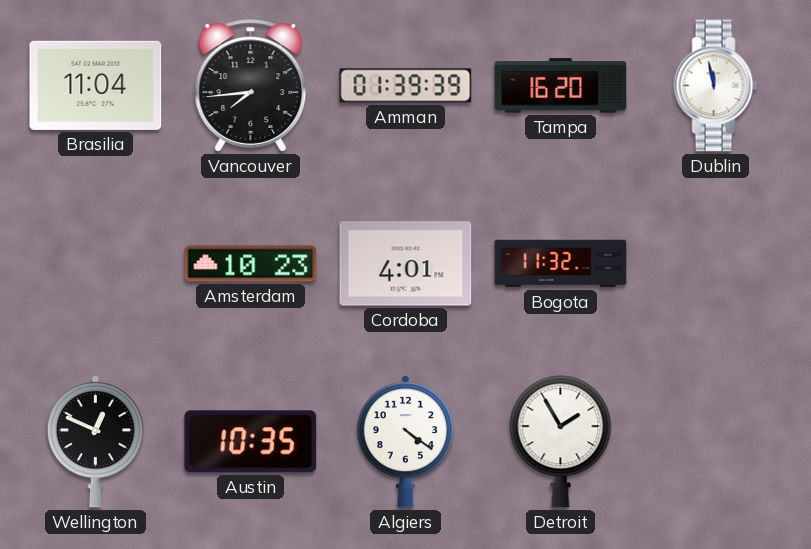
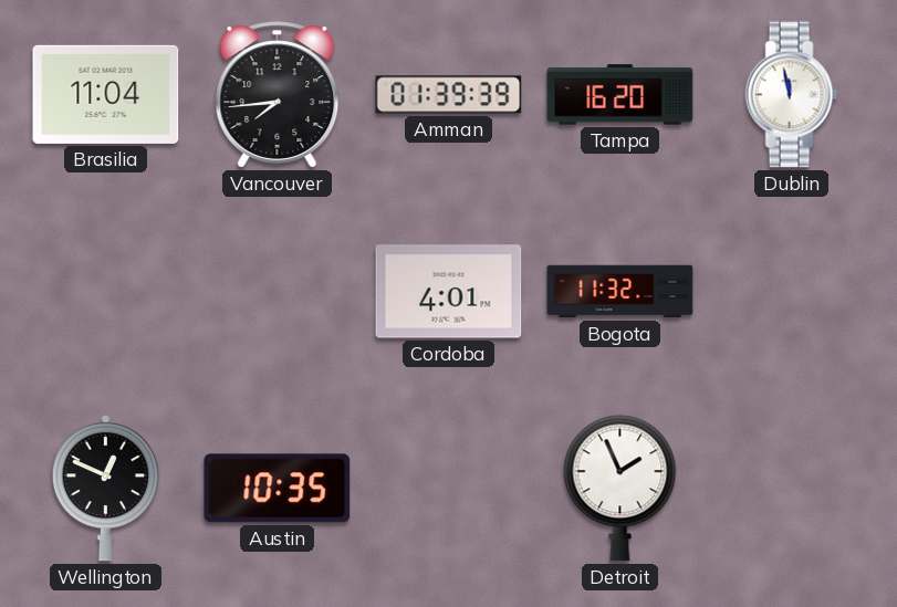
Amsterdam: 10:23 -> none (251, 264)
Algiers: 4:21 -> none (405, 441)
Detroit: 1:55 -> 1:56 (620, 489)
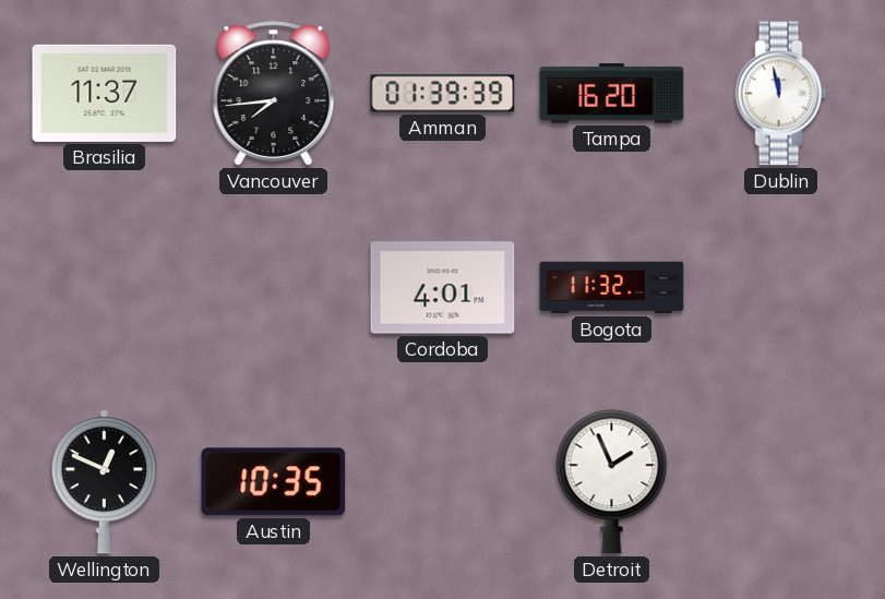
Brasilia: 11:04 -> 11:37 (105, 93)
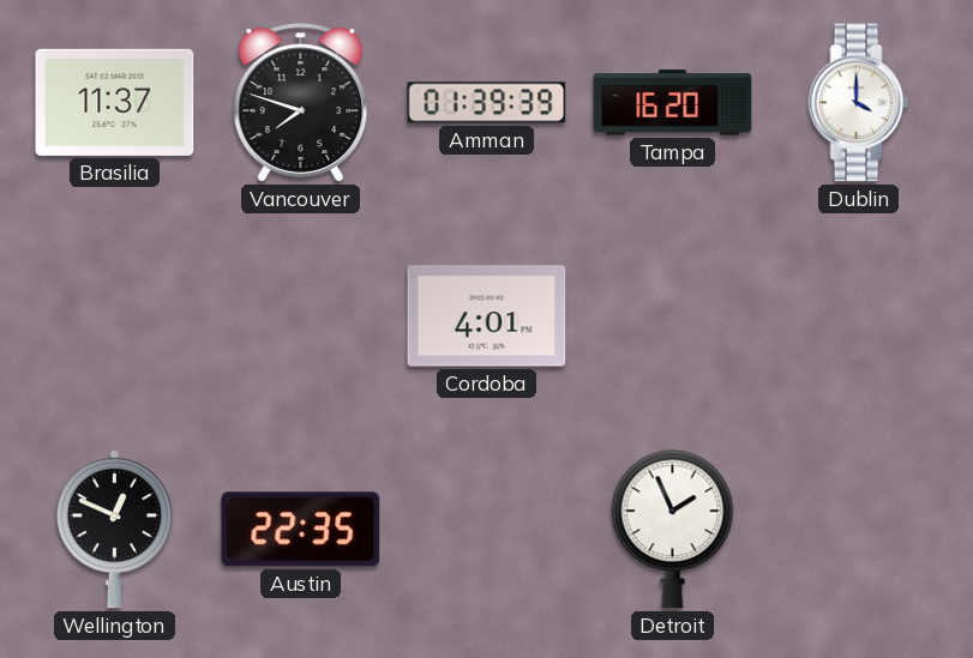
Vancouver: 7:44 -> 7:48 (301, 103)
Dublin: 11:58 -> 4:00 (859, 103)
Bogota: 11:32 -> none (612, 288)
Austin: 10:35 -> 22:35 (301, 530)
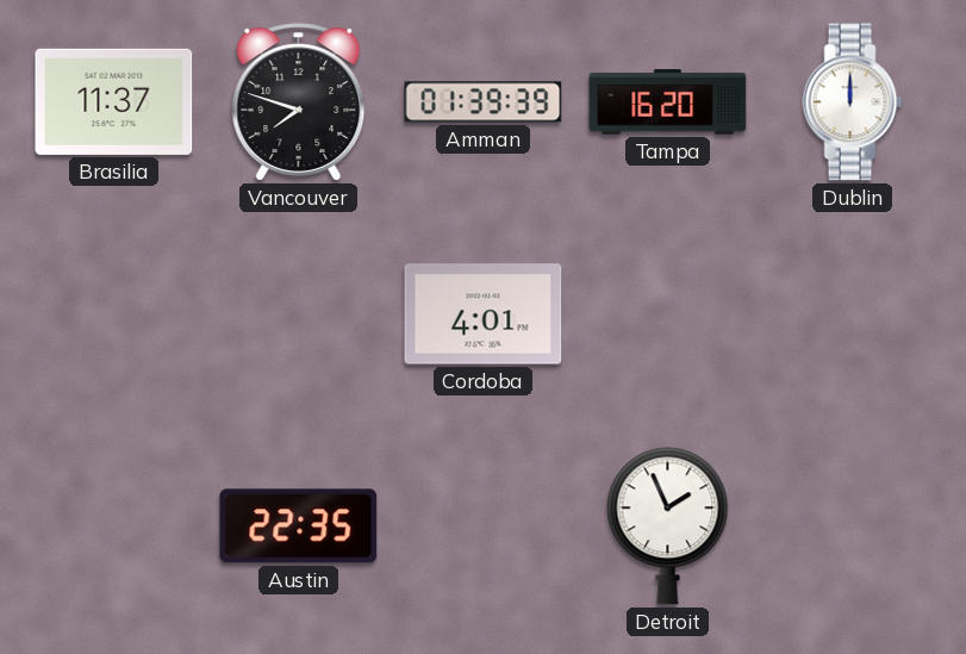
Dublin: 4:00 -> 12:00 (853, 102)
Wellington: 12:49 -> none (114, 529)
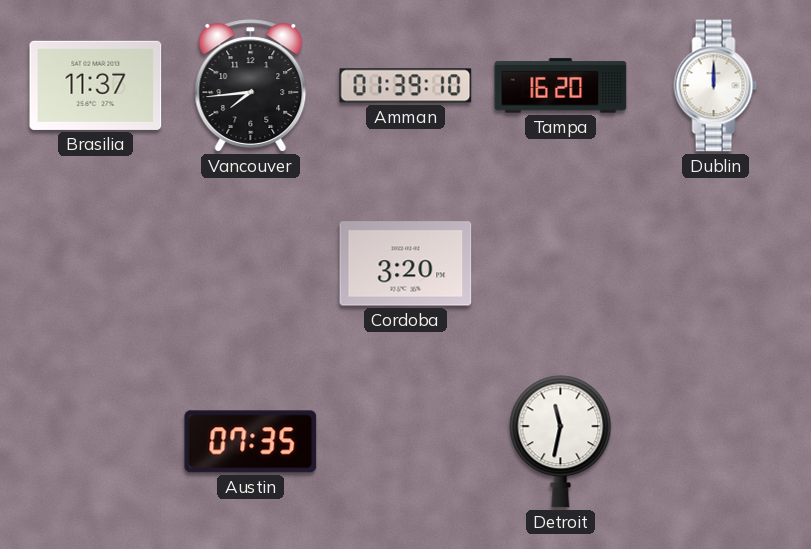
Vancouver: 7:48 -> 7:44 (251, 86)
Amman: 01:39:39 -> 01:39:10 (406, 86)
Cordoba: 4:01 -> 3:20 (406, 264)
Austin: 22:35 -> 07:35 (251, 442)
Detroit: 1:56 -> 11:32 (561, 442)
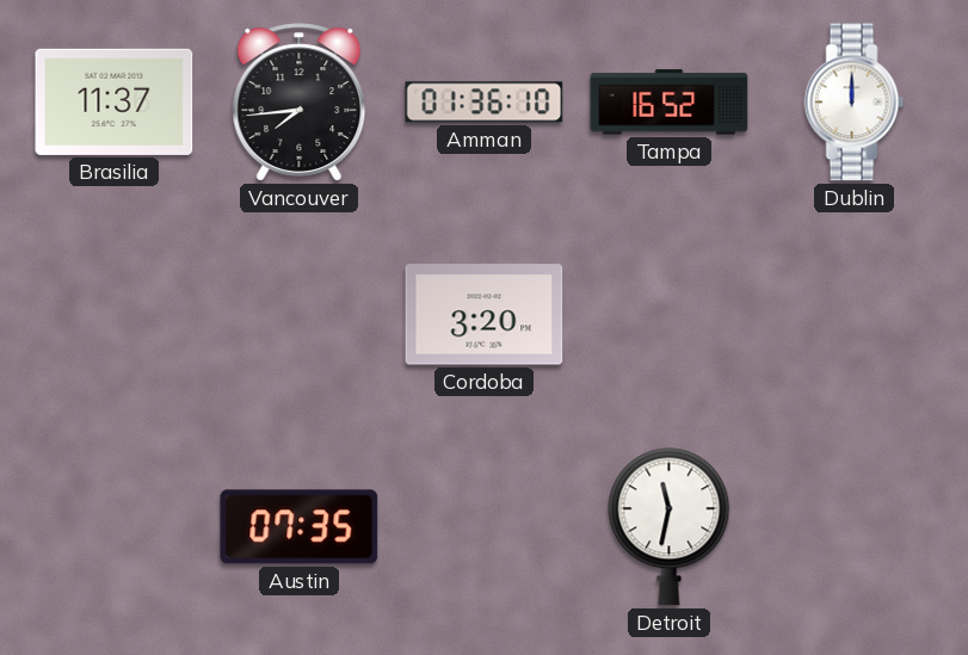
Amman: 01:39 -> 01:36 (485, 103)
Tampa: 16:20 -> 16:52 (670, 103)
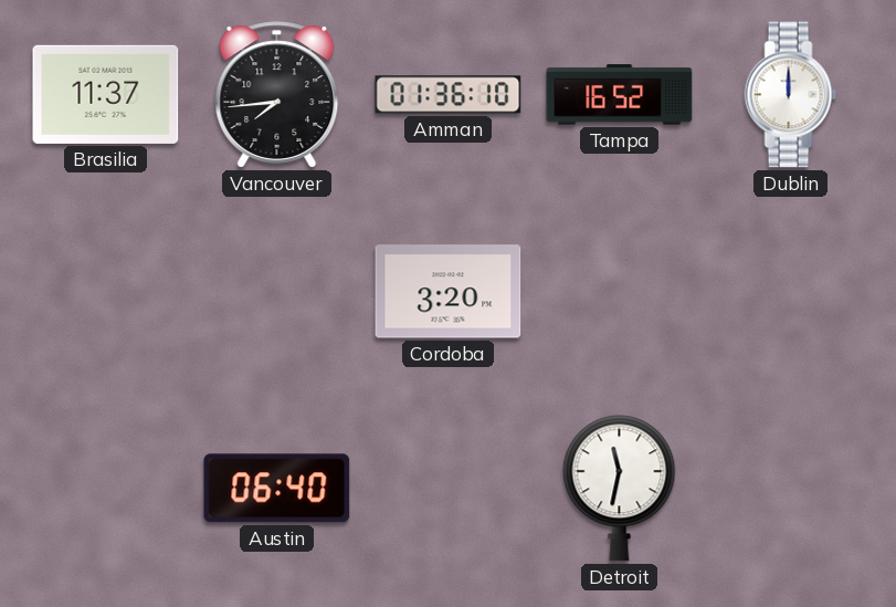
Austin: 07:35 -> 06:40 (277, 489)
